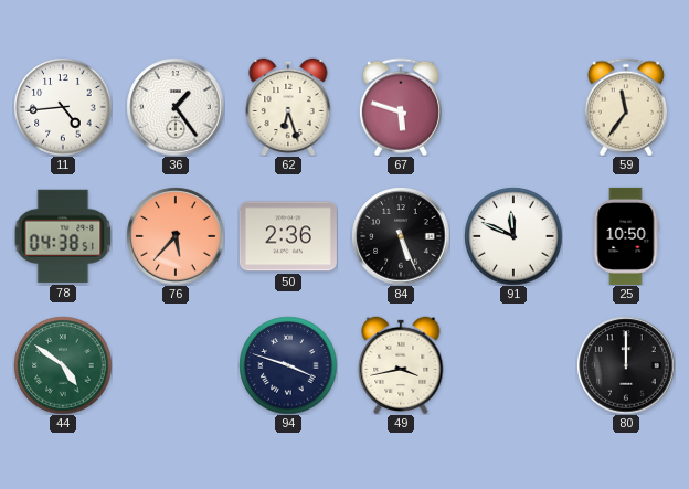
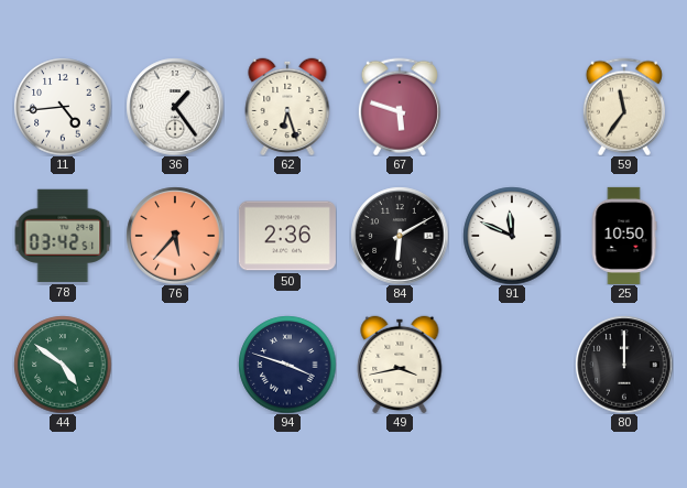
78: 04:38 -> 03:42 (63, 236)
84: 5:26 -> 6:10 (400, 236)
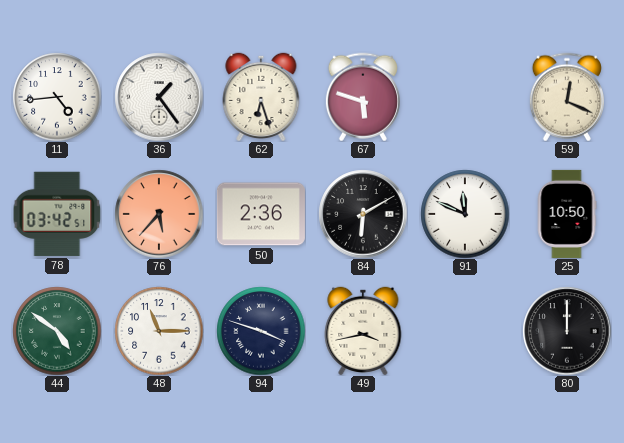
59: 11:36 -> 12:19 (567, 97)
48: none -> 11:15 (159, 331)
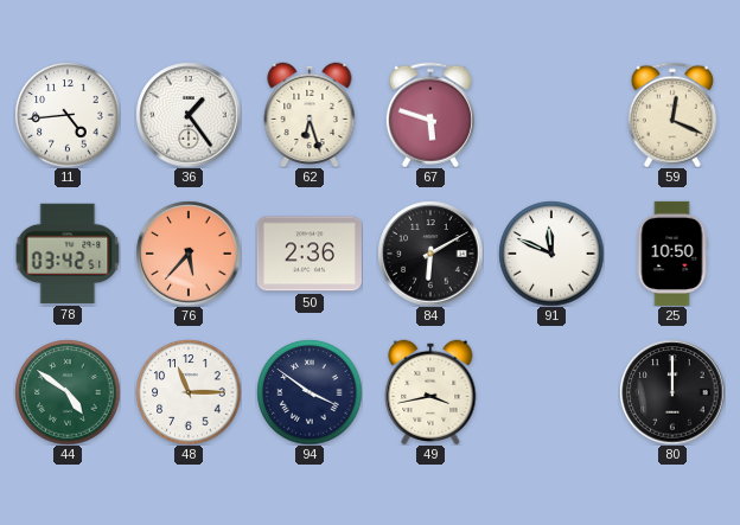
94: 3:48 -> 3:51 (310, 392)
